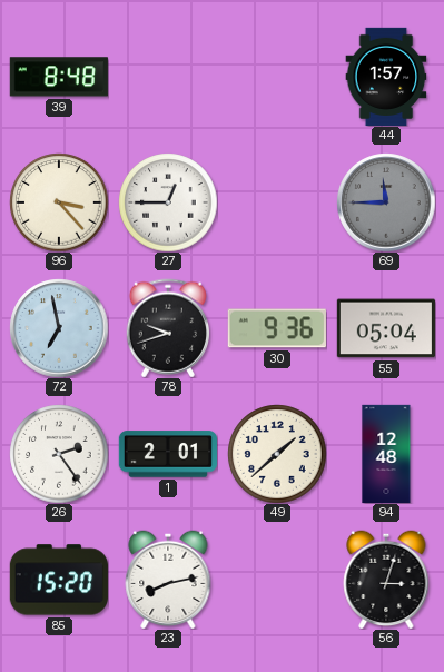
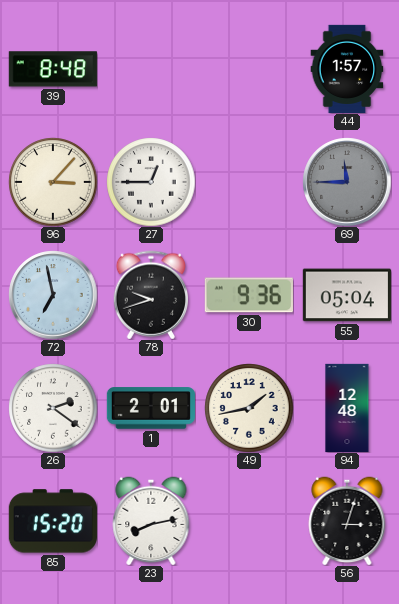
96: 3:23 -> 3:07 (53, 182)
26: 2:24 -> 2:21 (53, 408)
49: 1:38 -> 1:43 (249, 408)
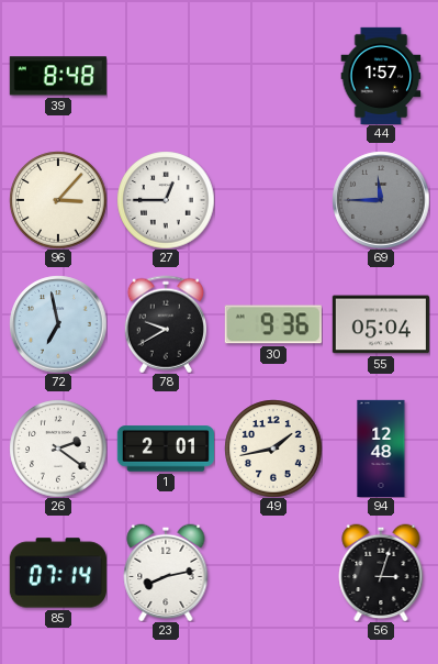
78: 9:42 -> 9:40 (165, 324)
85: 15:20 -> 07:14 (58, 573)
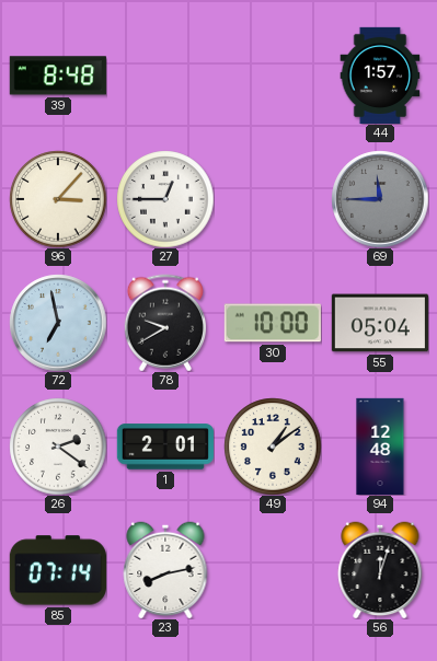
30: 9:36 -> 10:00 (273, 323)
49: 1:43 -> 1:09 (273, 447)
56: 3:03 -> 12:03 (380, 570)
